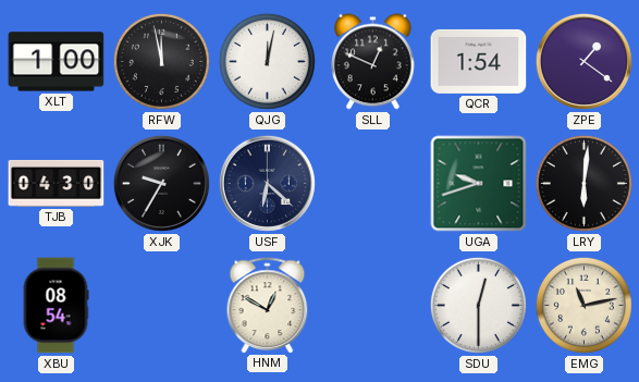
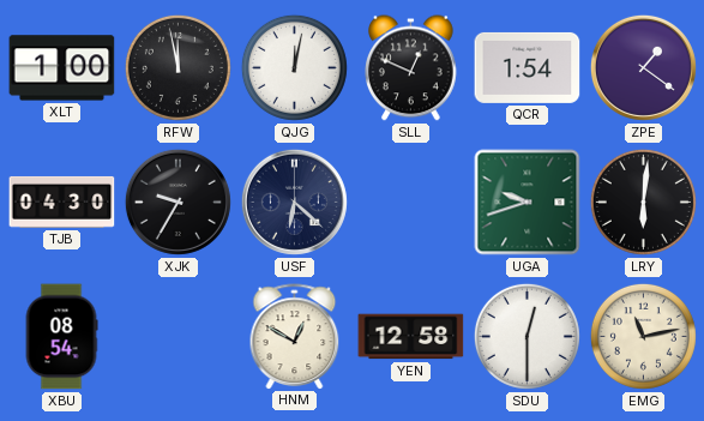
YEN: none -> 12:58 (411, 337)
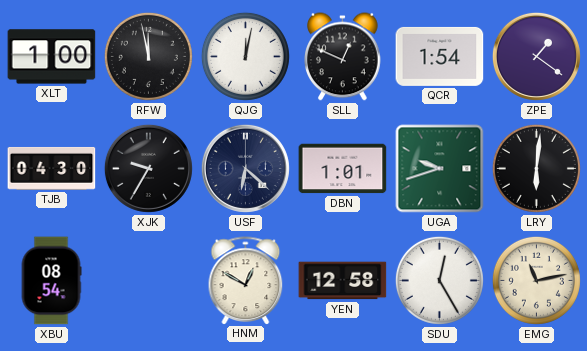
DBN: none -> 1:01 (343, 169)
SDU: 12:30 -> 12:25 (439, 280)
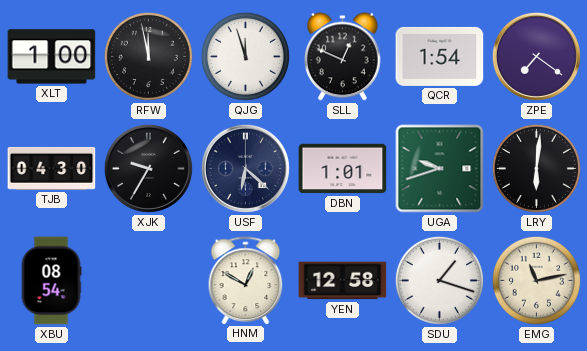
QJG: 12:02 -> 11:57 (245, 56)
ZPE: 1:21 -> 7:21 (536, 56)
SDU: 12:25 -> 1:18 (439, 280)
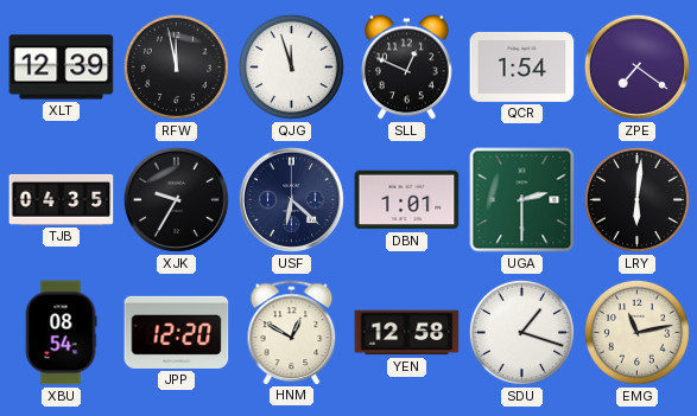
XLT: 1:00 -> 12:39 (62, 68)
TJB: 04:30 -> 04:35 (62, 199)
UGA: 9:42 -> 2:30 (522, 200)
JPP: none -> 12:20 (177, 332)
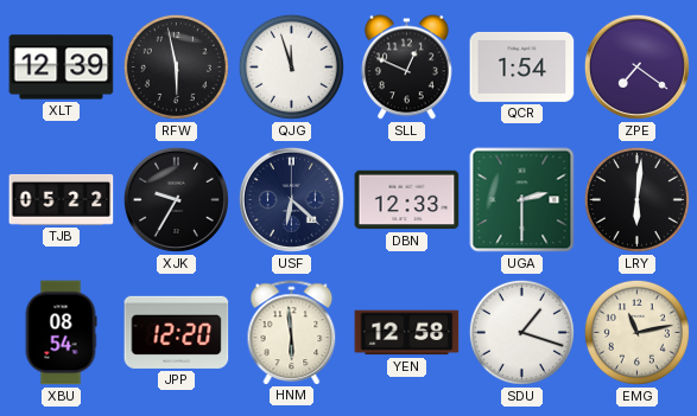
RFW: 11:58 -> 5:58 (176, 66)
TJB: 04:35 -> 05:22 (62, 199)
DBN: 1:01 -> 12:33 (407, 200)
HNM: 12:50 -> 5:59 (292, 332)
